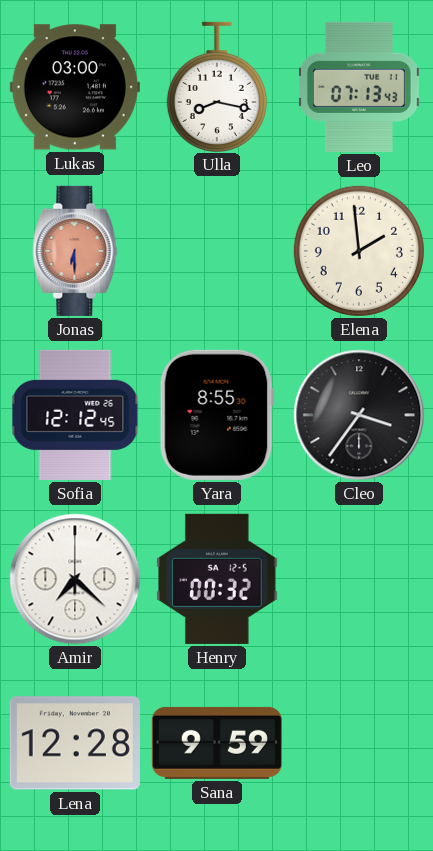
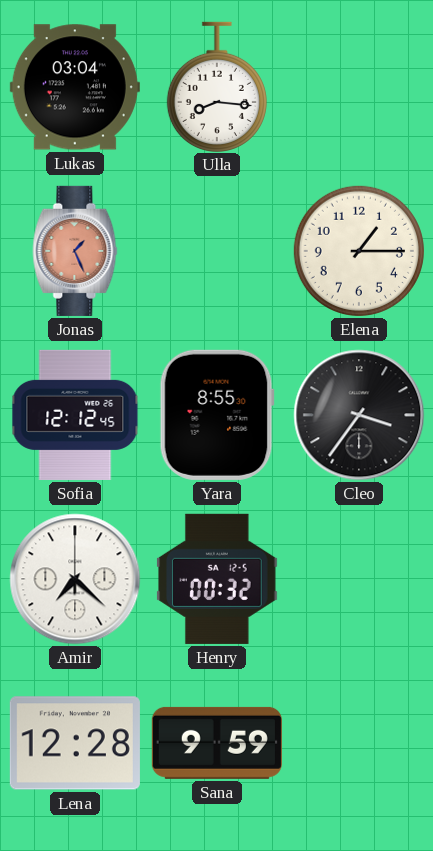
Lukas: 03:00 -> 03:04 (75, 87)
Ulla: 8:17 -> 8:16 (217, 86)
Leo: 07:13 -> none (359, 87)
Jonas: 6:30 -> 1:26 (75, 251)
Elena: 1:59 -> 1:15 (359, 251)
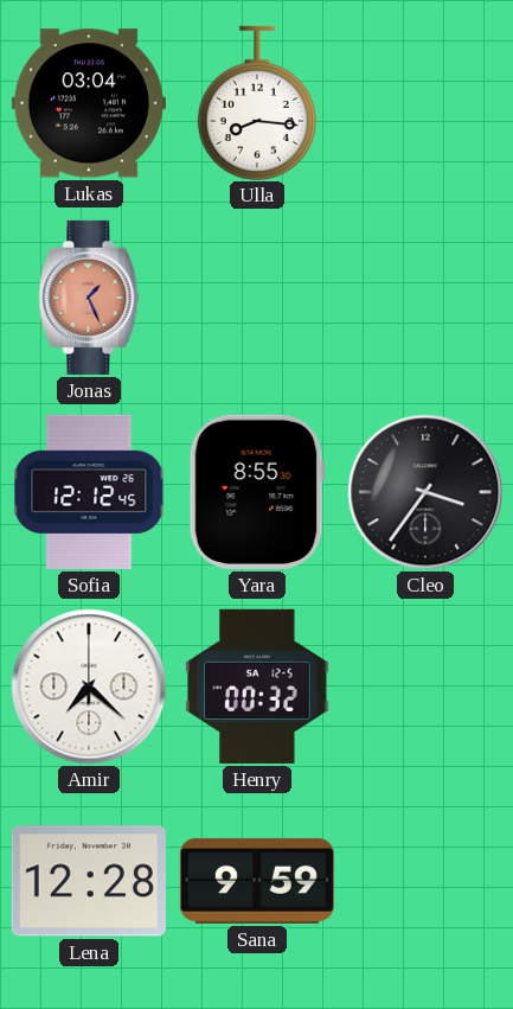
Elena: 1:15 -> none (359, 251)
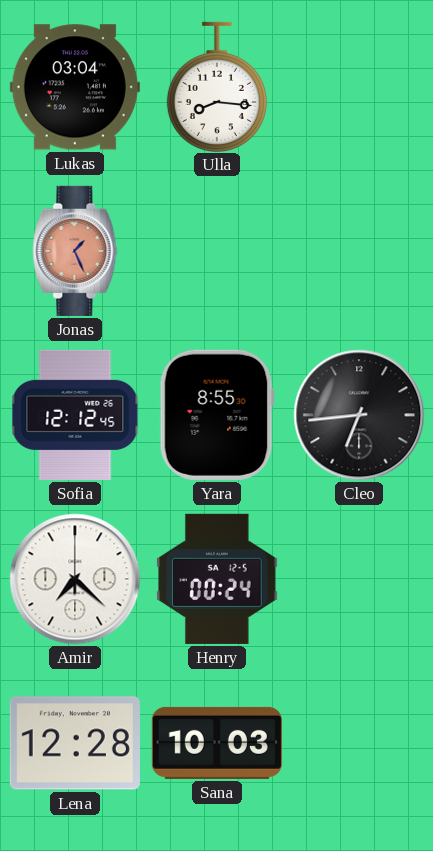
Cleo: 3:36 -> 6:44 (359, 415)
Henry: 00:32 -> 00:24 (217, 579)
Sana: 9:59 -> 10:03 (217, 743)
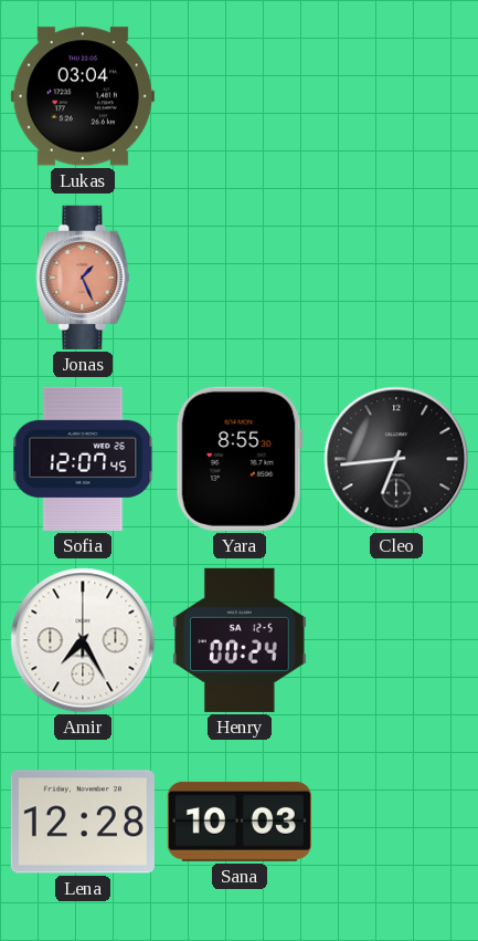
Ulla: 8:16 -> none (217, 86)
Sofia: 12:12 -> 12:07 (83, 459)
Amir: 7:22 -> 7:25 (83, 640)
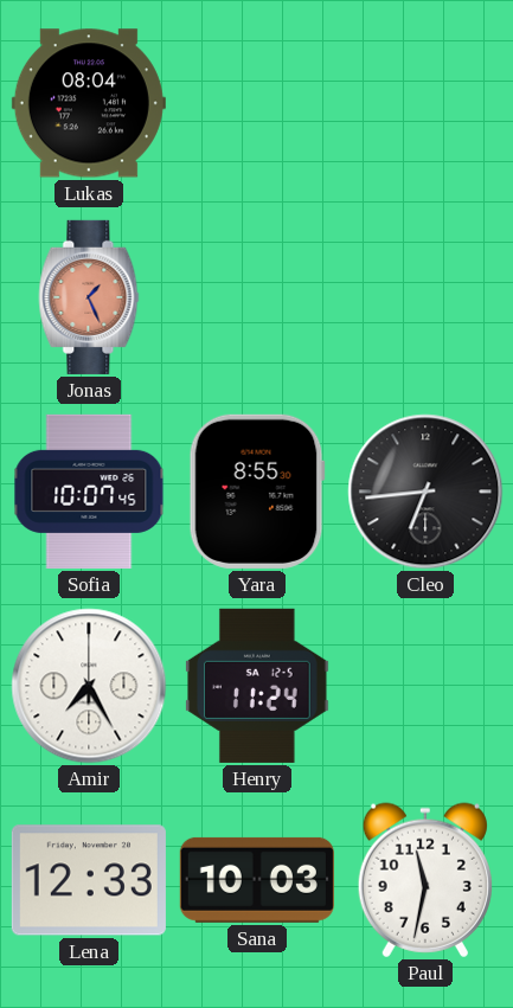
Lukas: 03:04 -> 08:04 (89, 103)
Sofia: 12:07 -> 10:07 (89, 492)
Henry: 00:24 -> 11:24 (257, 686)
Lena: 12:28 -> 12:33 (89, 880)
Paul: none -> 11:32 (425, 880)
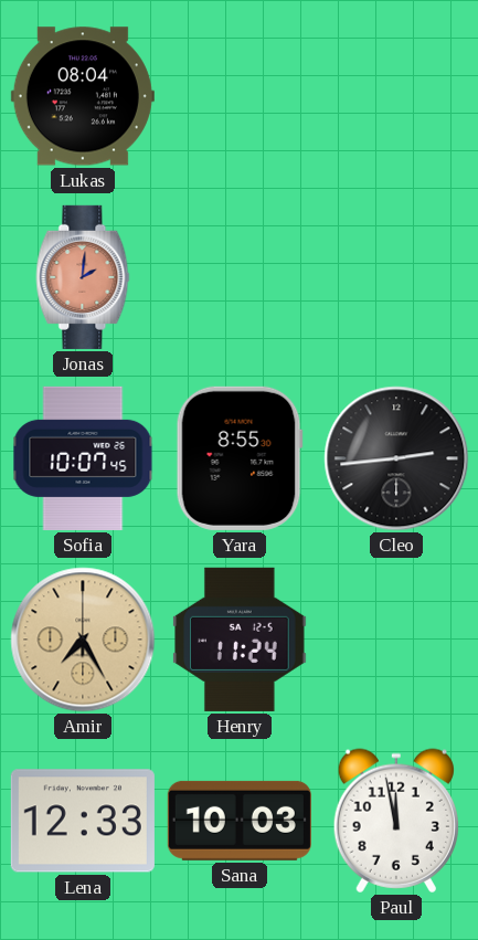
Jonas: 1:26 -> 2:01 (83, 277)
Cleo: 6:44 -> 2:44 (396, 458)
Amir dial: white -> champagne (83, 640)
Paul: 11:32 -> 11:58 (396, 821)
